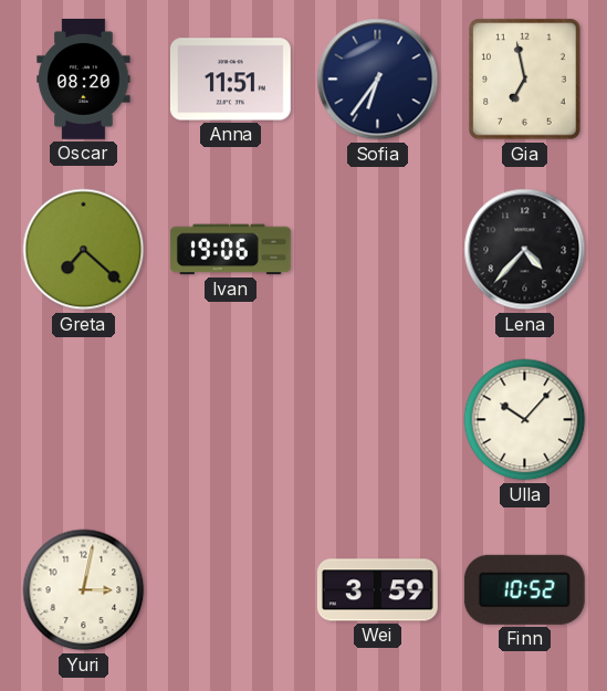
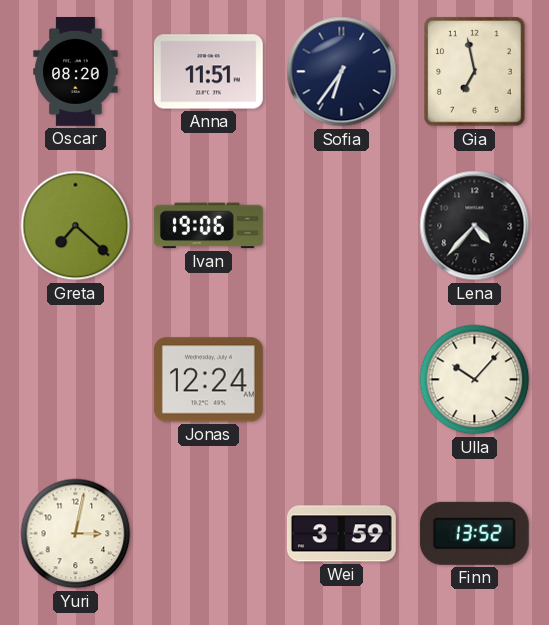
Jonas: none -> 12:24 (208, 380)
Finn: 10:52 -> 13:52 (474, 533)
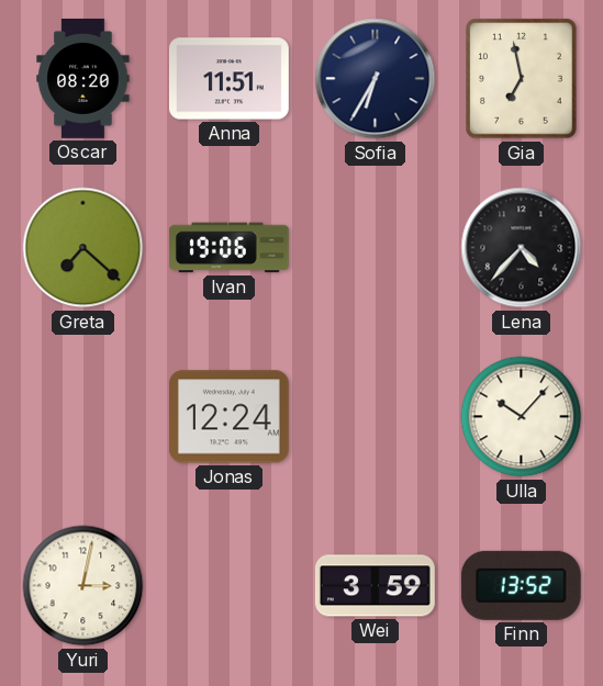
Sofia: 6:36 -> 6:35 (376, 79)
